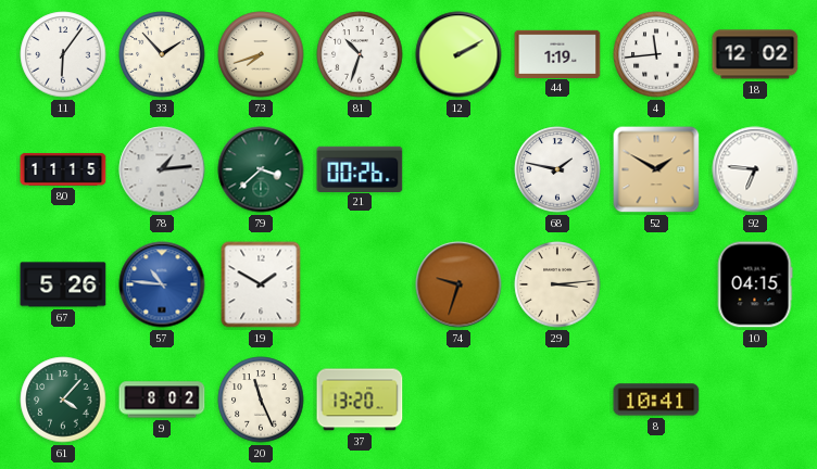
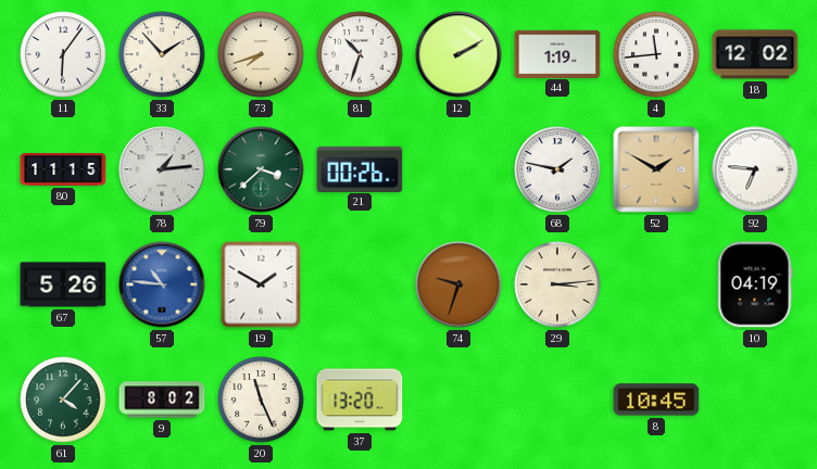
10: 04:15 -> 04:19 (755, 284)
8: 10:41 -> 10:45 (656, 400)
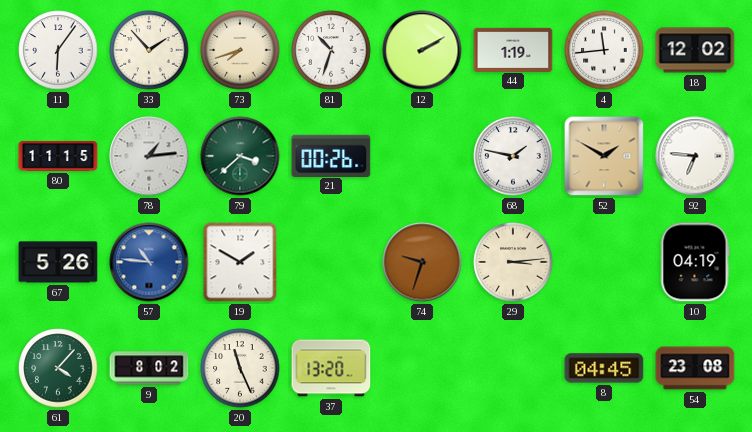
8: 10:45 -> 04:45 (604, 368)
54: none -> 23:08 (695, 368)
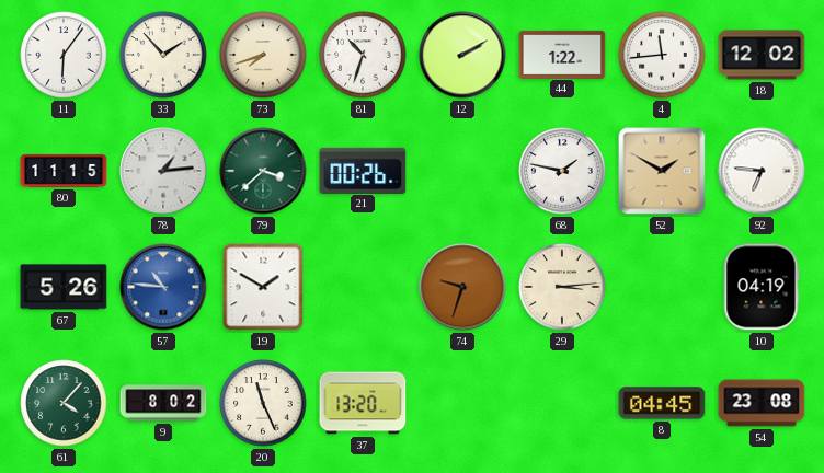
44: 1:19 -> 1:22 (562, 54)
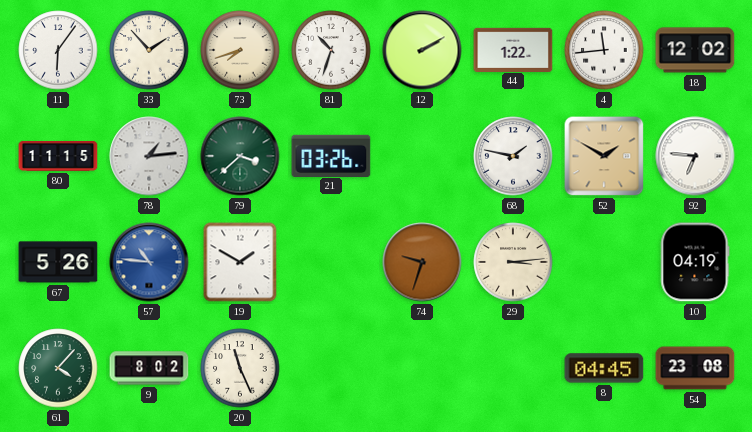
21: 00:26 -> 03:26 (331, 155)
37: 13:20 -> none (363, 403)
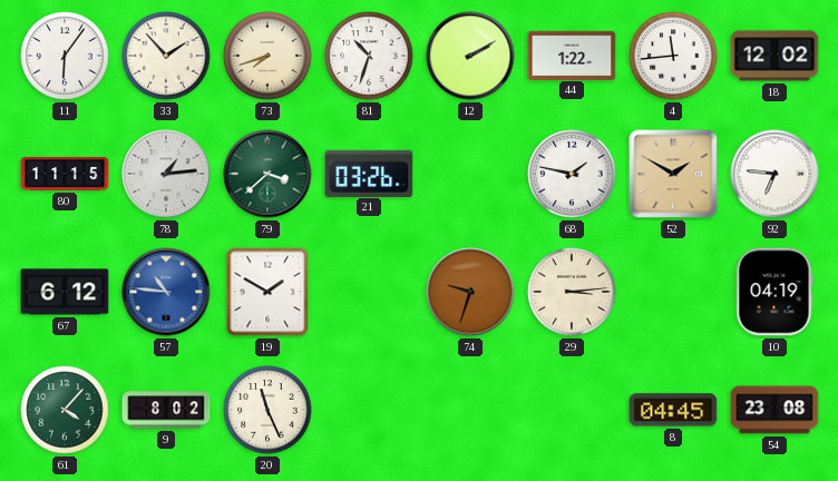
67: 5:26 -> 6:12 (65, 292)
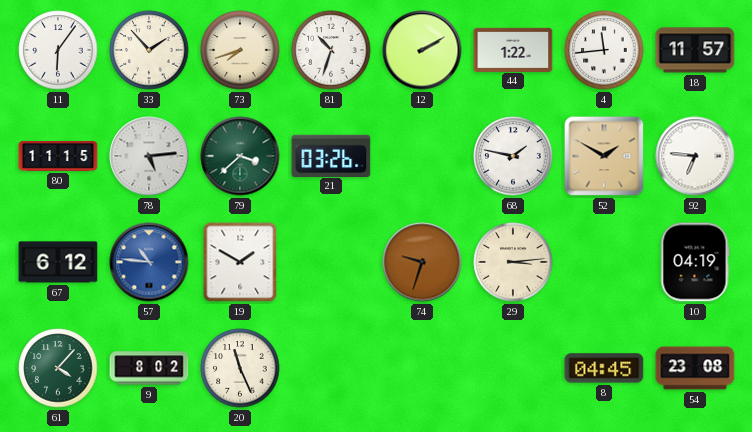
18: 12:02 -> 11:57 (695, 50)
78: 1:14 -> 5:14 (149, 156)
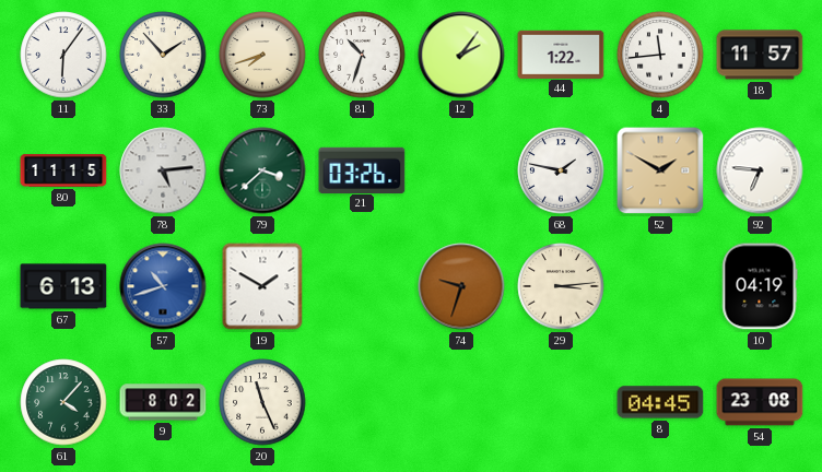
12: 2:10 -> 2:06 (461, 55)
67: 6:12 -> 6:13 (63, 286)
57: 10:46 -> 10:42 (163, 286)
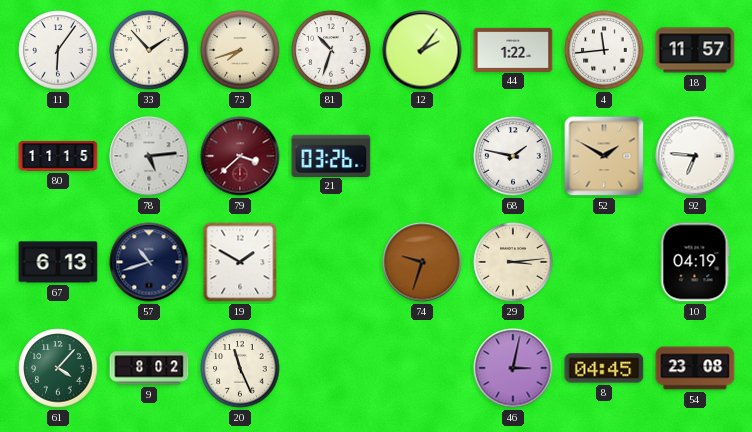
79 dial: green -> burgundy (240, 156)
57 dial: blue -> navy (149, 262)
46: none -> 3:02 (513, 368)
